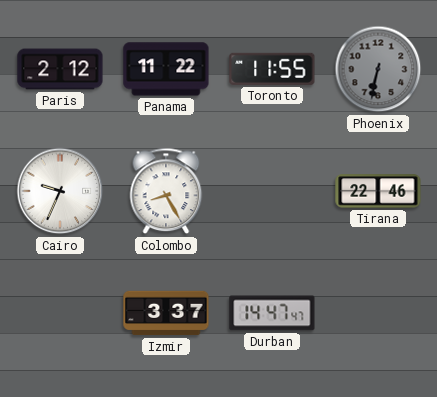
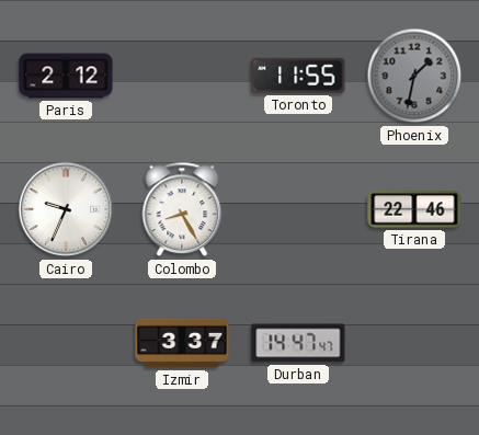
Panama: 11:22 -> none (166, 69)
Phoenix: 6:32 -> 1:32 (414, 76)
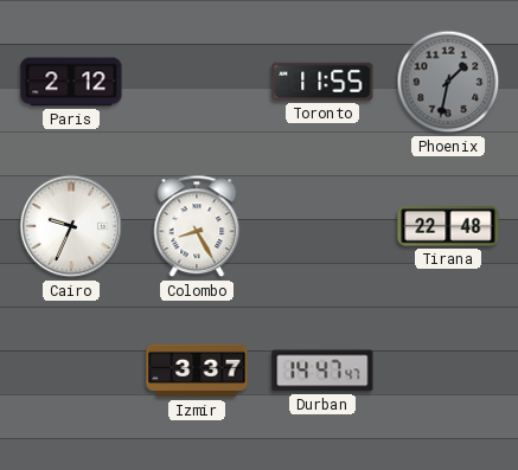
Tirana: 22:46 -> 22:48 (448, 226)
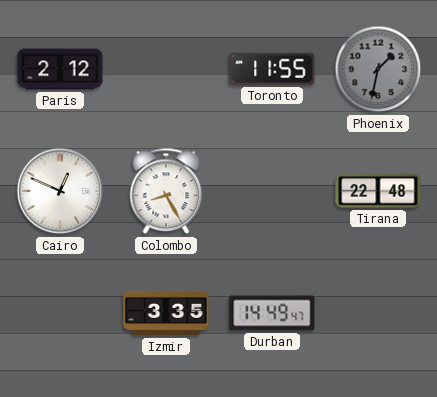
Cairo: 9:34 -> 12:49 (60, 191)
Izmir: 3:37 -> 3:35 (166, 313)
Durban: 14:47 -> 14:49 (272, 313)
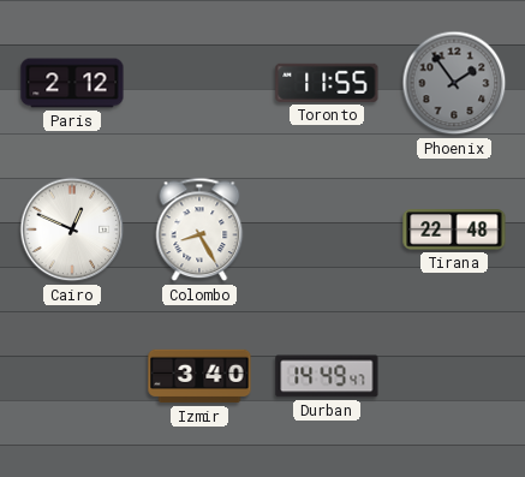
Phoenix: 1:32 -> 1:54 (454, 83)
Izmir: 3:35 -> 3:40 (199, 376)
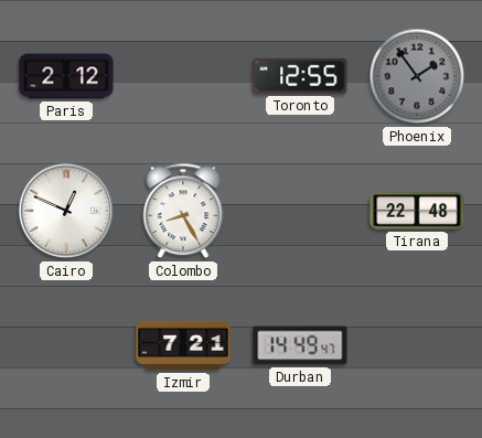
Toronto: 11:55 -> 12:55 (300, 76)
Izmir: 3:40 -> 7:21 (183, 345)
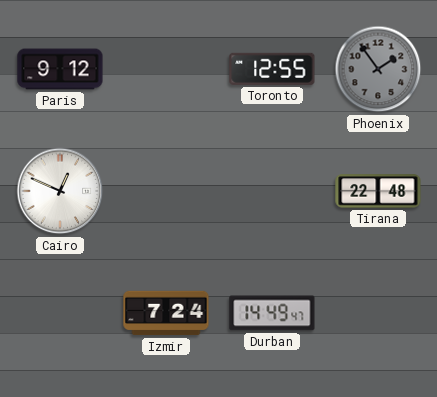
Paris: 2:12 -> 9:12 (60, 69)
Colombo: 8:25 -> none (183, 211)
Izmir: 7:21 -> 7:24 (166, 313)
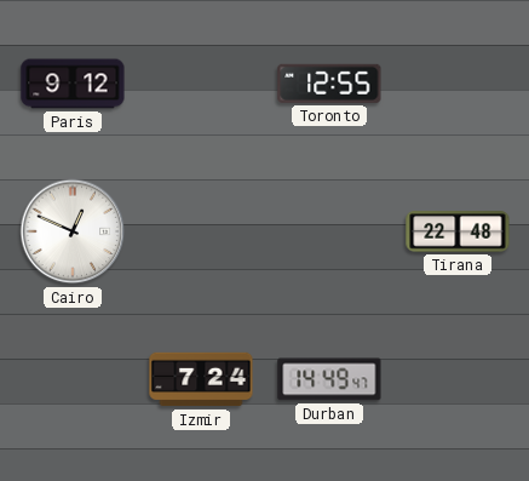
Phoenix: 1:54 -> none (378, 69)
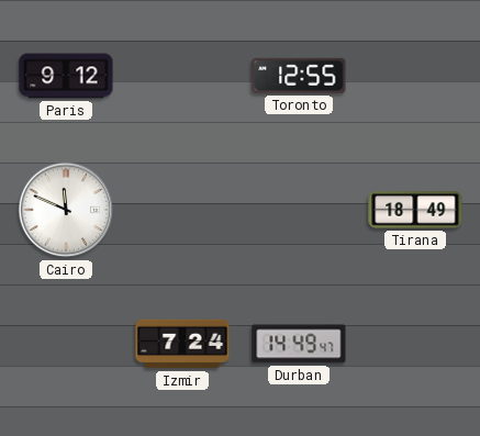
Cairo: 12:49 -> 11:49 (66, 210)
Tirana: 22:48 -> 18:49 (415, 210)
